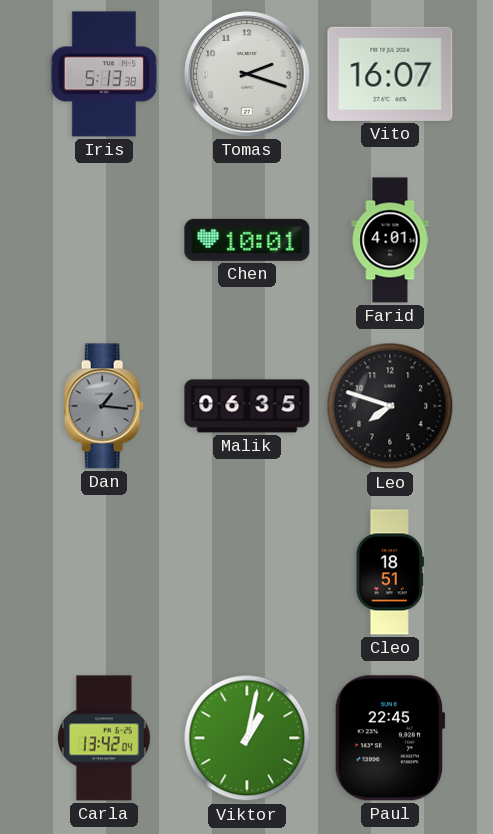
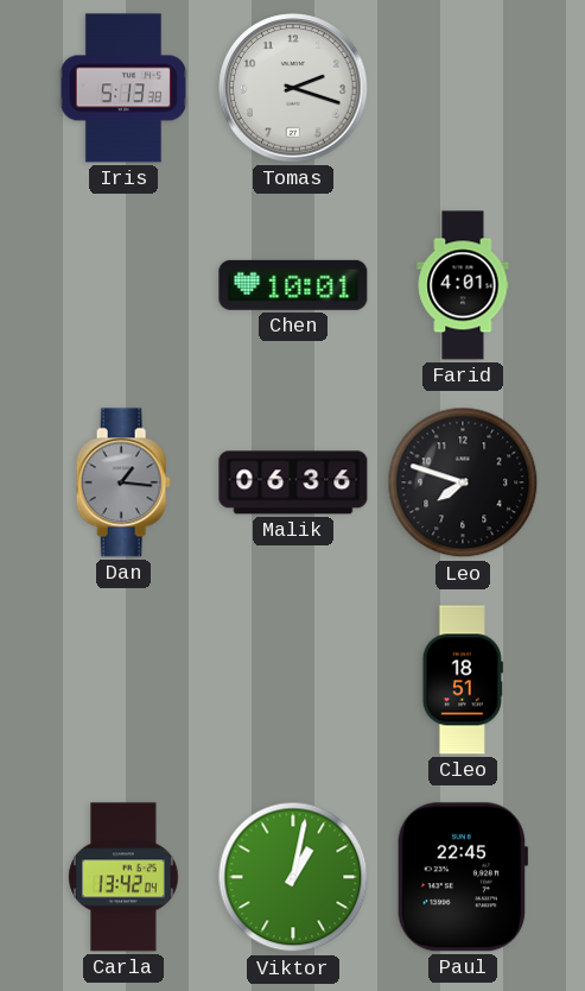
Vito: 16:07 -> none (390, 74)
Malik: 06:35 -> 06:36 (293, 482)
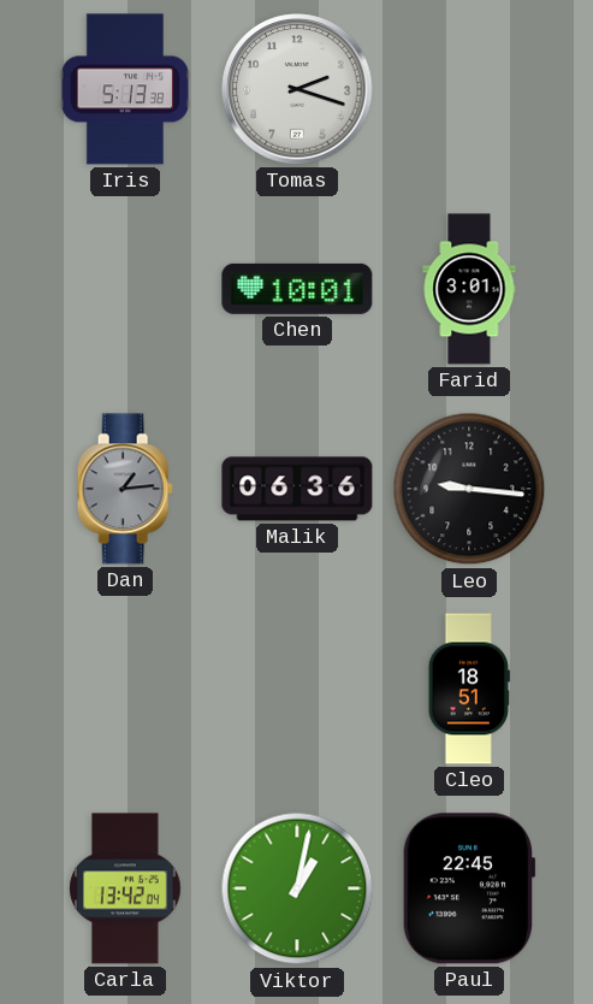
Farid: 4:01 -> 3:01 (469, 289)
Dan: 1:16 -> 1:14 (125, 489)
Leo: 7:48 -> 9:16 (469, 489)
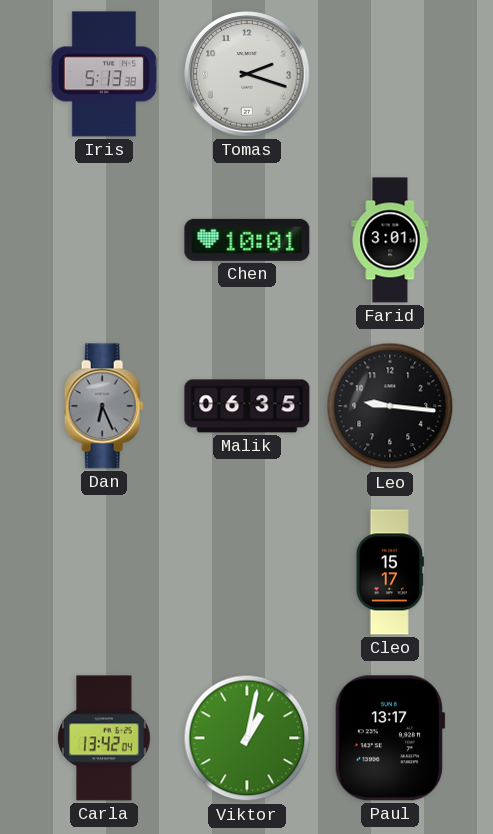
Dan: 1:14 -> 6:26 (104, 406)
Malik: 06:36 -> 06:35 (247, 406)
Cleo: 18:51 -> 15:17 (390, 572)
Paul: 22:45 -> 13:17 (390, 738)
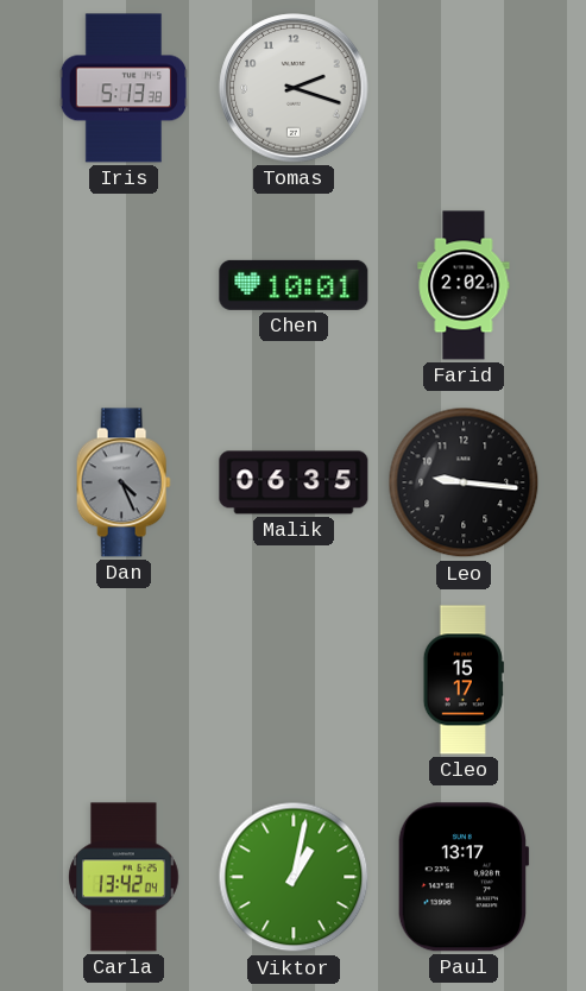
Farid: 3:01 -> 2:02 (464, 285)
Dan: 6:26 -> 4:26 (124, 482)
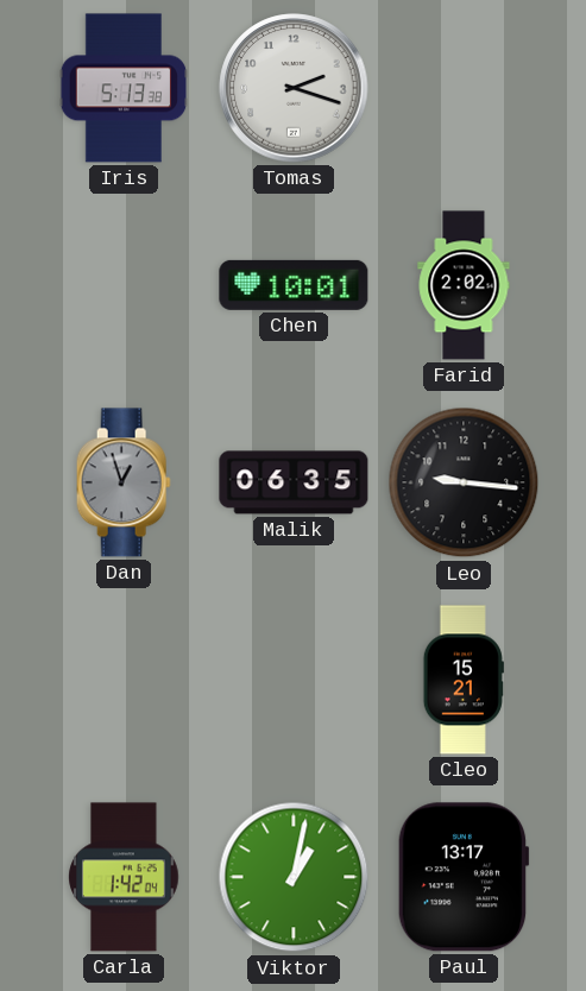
Dan: 4:26 -> 12:57 (124, 482)
Cleo: 15:17 -> 15:21 (464, 680)
Carla: 13:42 -> 1:42 (124, 877)
